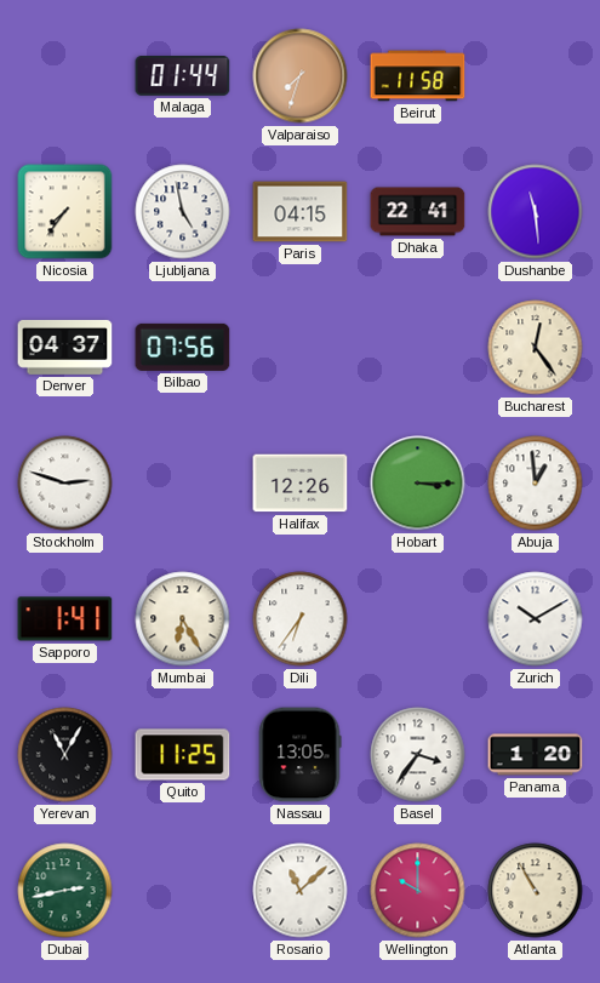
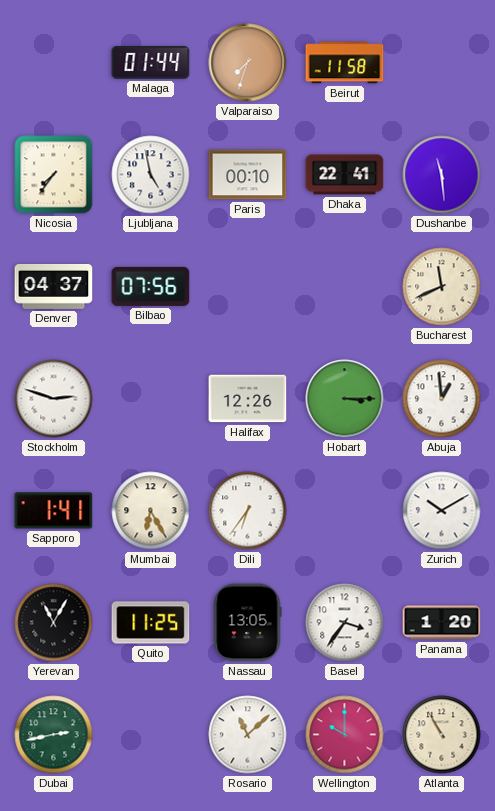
Paris: 04:15 -> 00:10 (248, 175)
Bucharest: 12:24 -> 11:41 (442, 287)
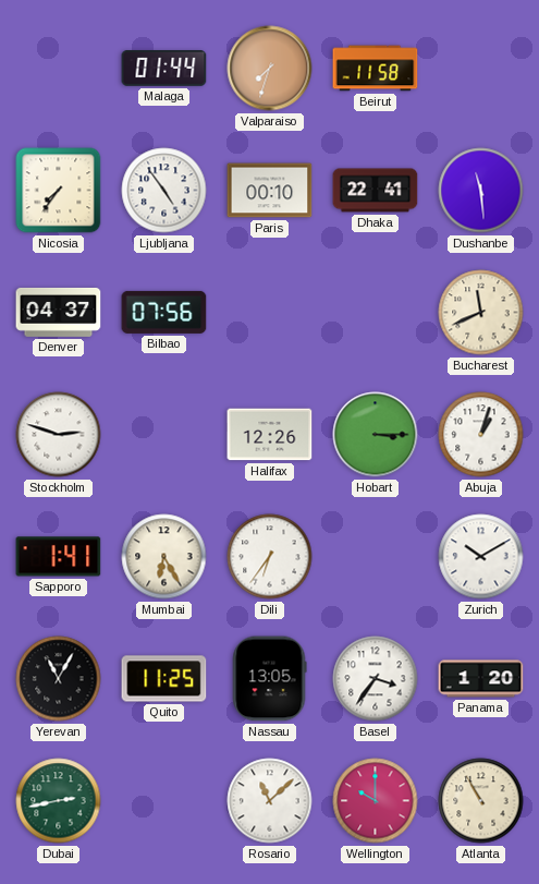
Ljubljana: 4:58 -> 4:54 (164, 191)
Abuja: 12:59 -> 1:03 (481, 435)
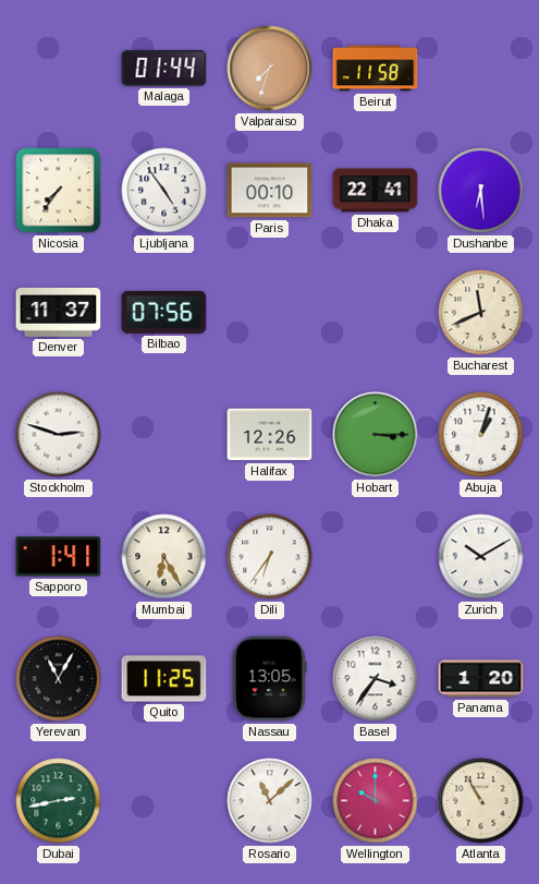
Dushanbe: 11:29 -> 6:29 (481, 191)
Denver: 04:37 -> 11:37 (59, 312)
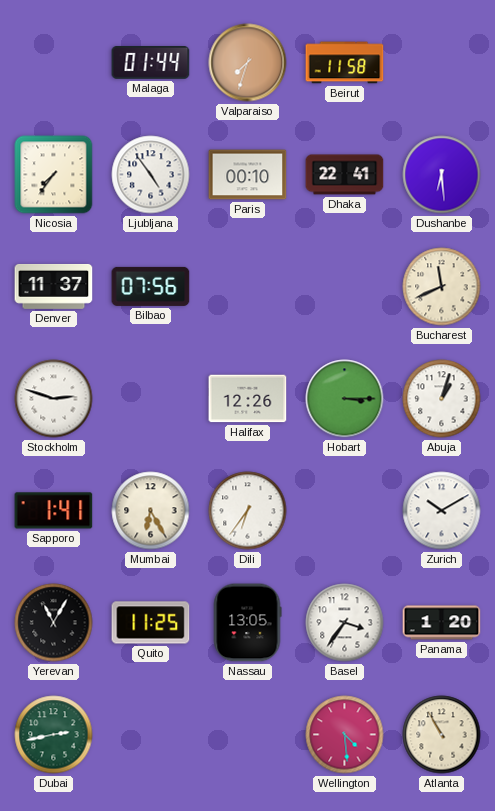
Rosario: 11:08 -> none (270, 801)
Wellington: 10:00 -> 4:29 (345, 735)
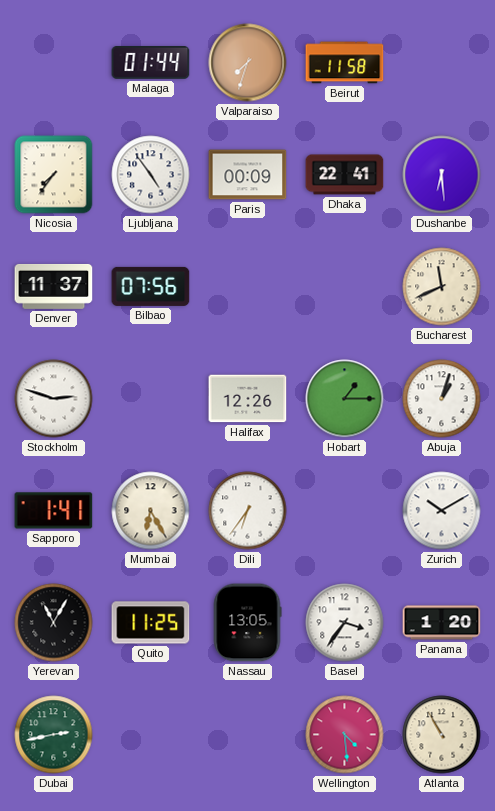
Paris: 00:10 -> 00:09 (248, 175)
Hobart: 3:15 -> 1:15 (345, 399)
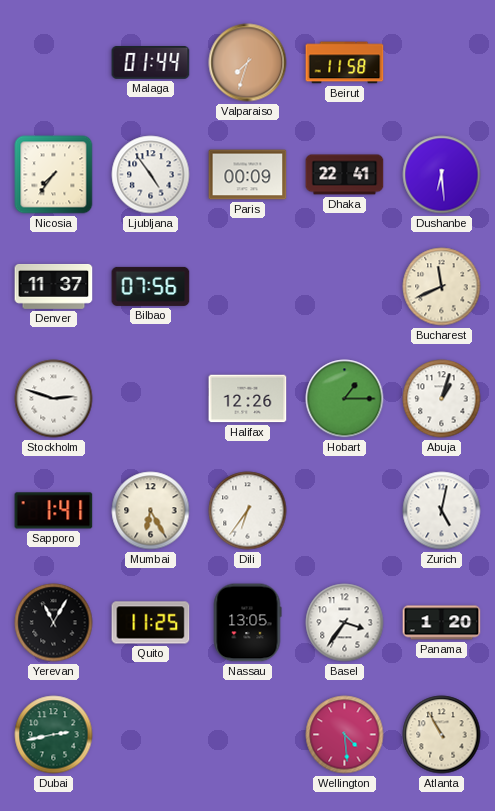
Zurich: 10:10 -> 5:02 (442, 511)
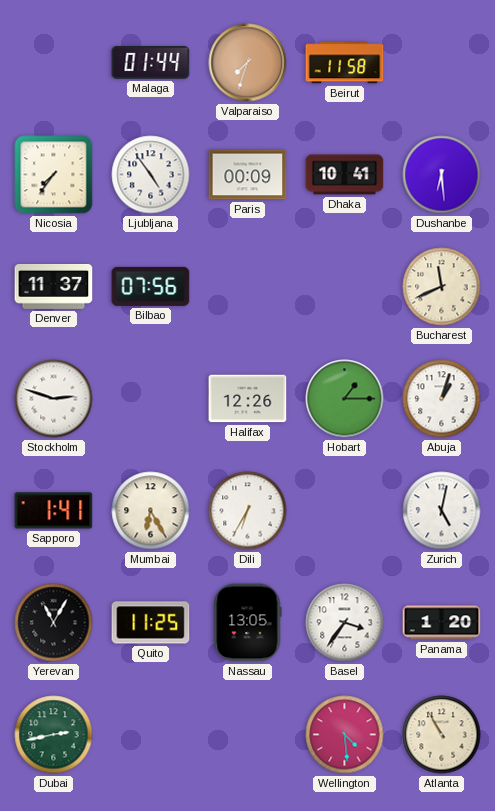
Dhaka: 22:41 -> 10:41 (345, 175)
Dili: 6:36 -> 6:35 (248, 511)
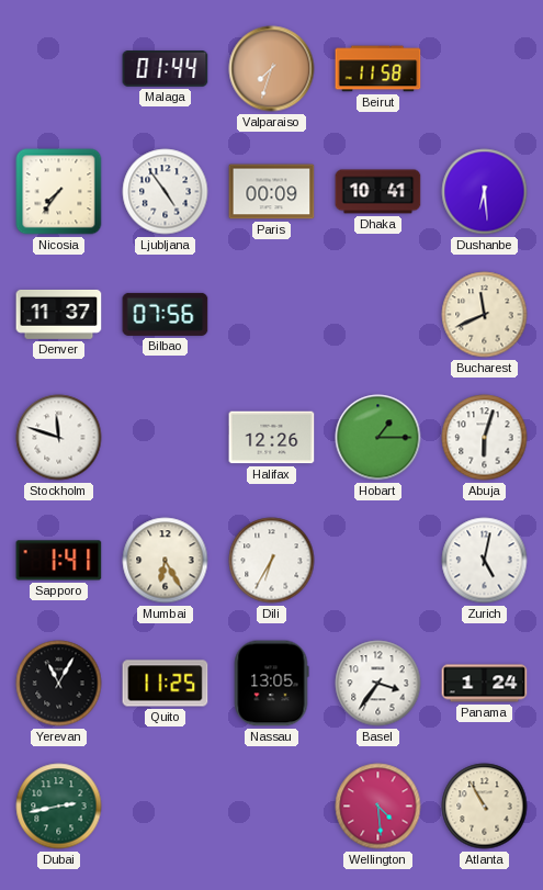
Stockholm: 2:48 -> 11:48 (59, 438)
Abuja: 1:03 -> 6:03 (485, 438)
Panama: 1:20 -> 1:24 (485, 684)
